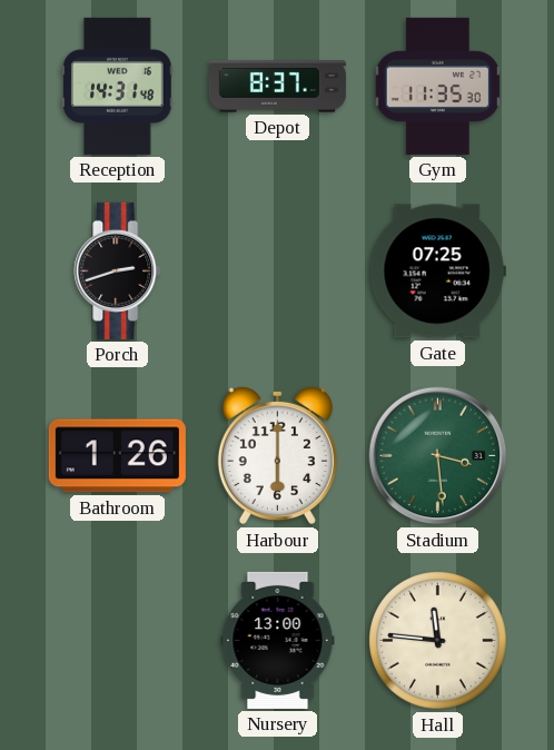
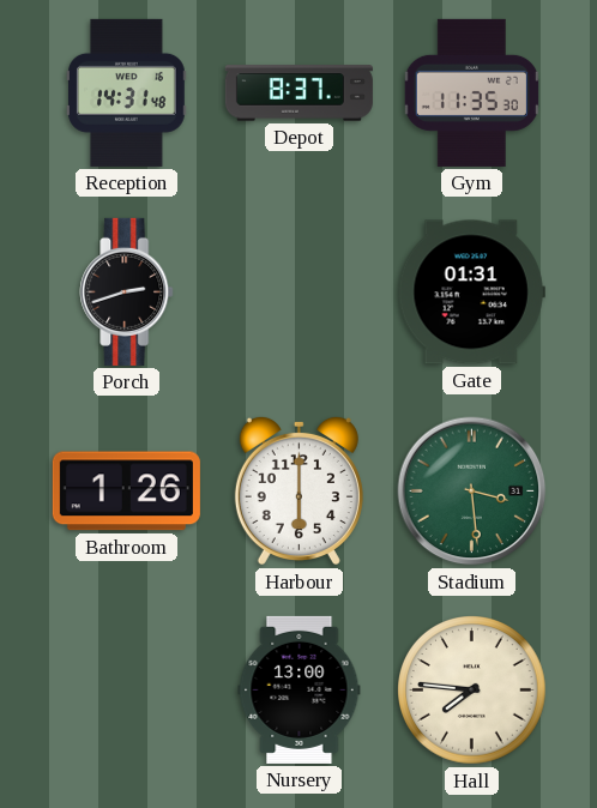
Gate: 07:25 -> 01:31 (471, 293)
Hall: 11:46 -> 7:46 (472, 691)
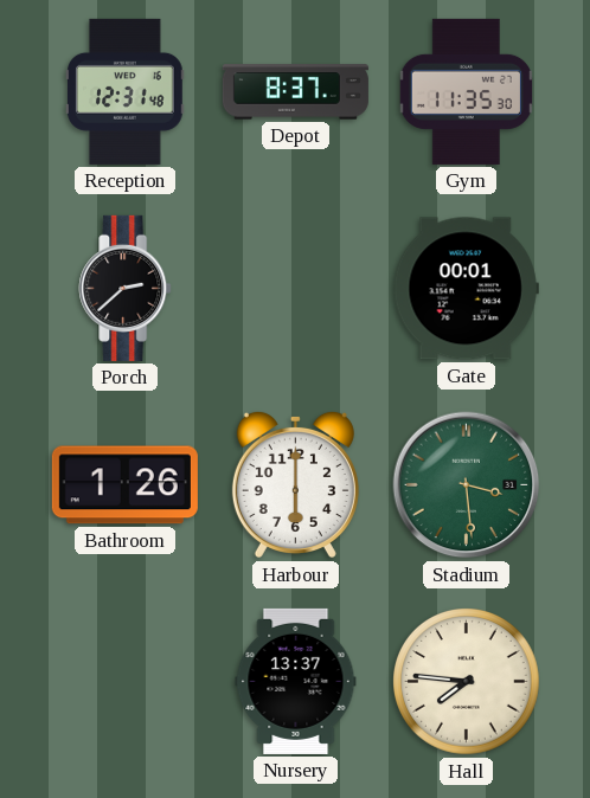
Reception: 14:31 -> 12:31 (126, 91)
Porch: 2:42 -> 2:38 (126, 288)
Gate: 01:31 -> 00:01 (466, 289)
Nursery: 13:00 -> 13:37 (296, 681)
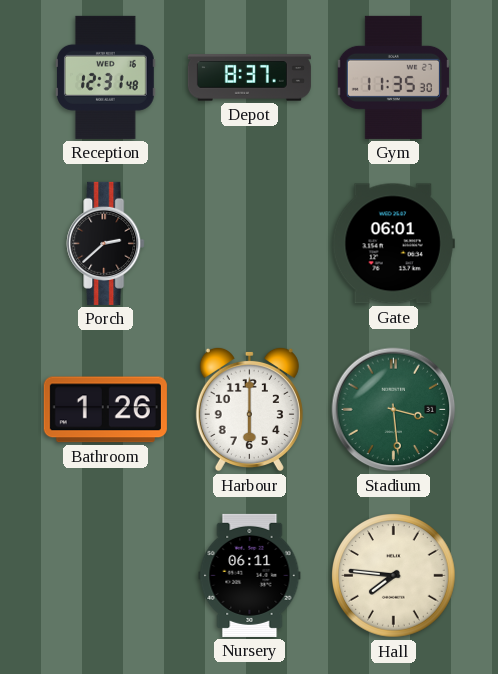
Gate: 00:01 -> 06:01 (393, 244)
Nursery: 13:37 -> 06:11 (250, 575)
